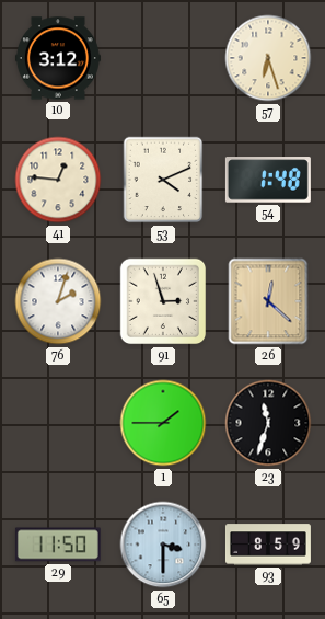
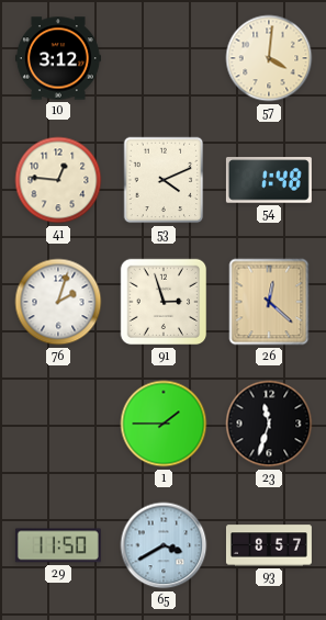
57: 6:27 -> 4:01 (269, 58)
65: 3:30 -> 3:40 (164, 545)
93: 8:59 -> 8:57 (269, 545)
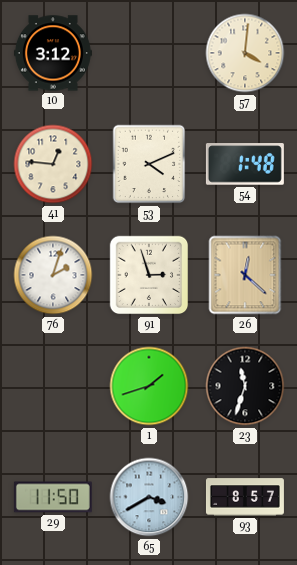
1: 1:45 -> 1:42 (149, 386)
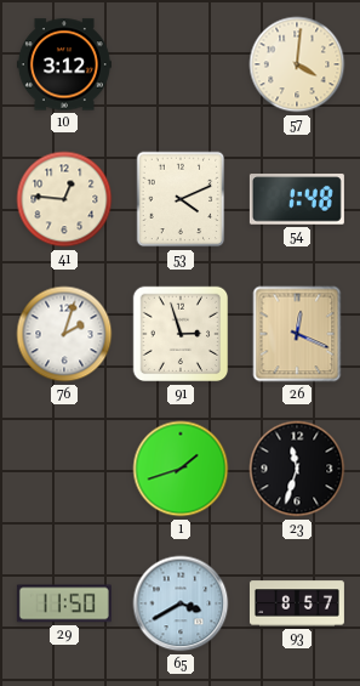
26: 12:22 -> 12:19 (297, 334)
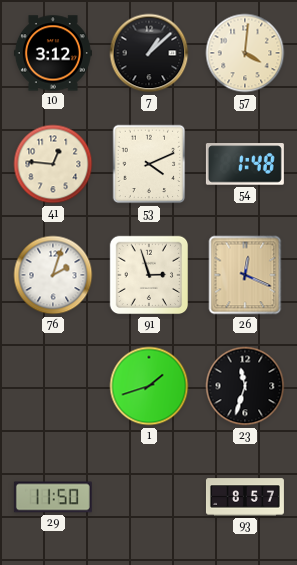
7: none -> 1:08 (149, 53)
65: 3:40 -> none (181, 603)
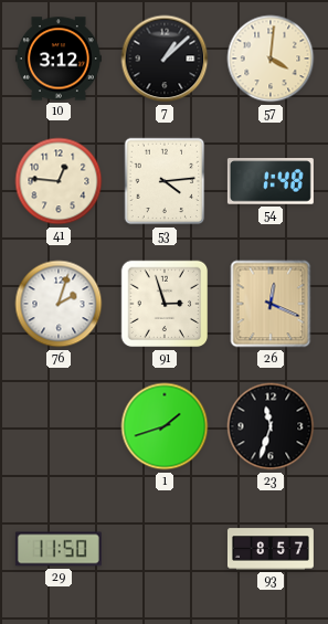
53: 4:11 -> 4:14 (165, 181)
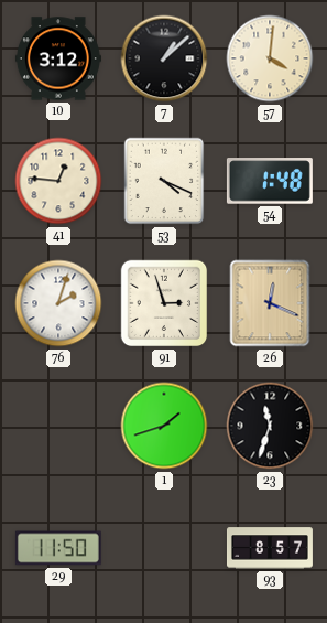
53: 4:14 -> 4:19 (164, 181)
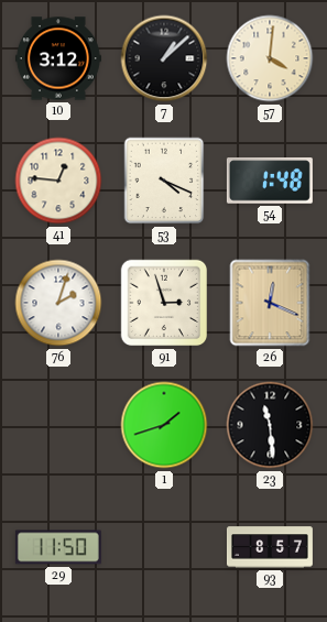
23: 11:33 -> 11:29 (270, 425)
